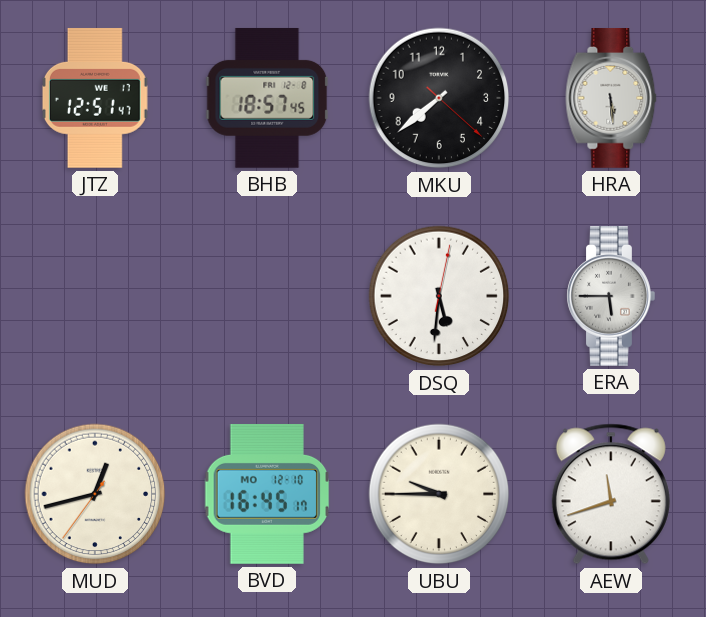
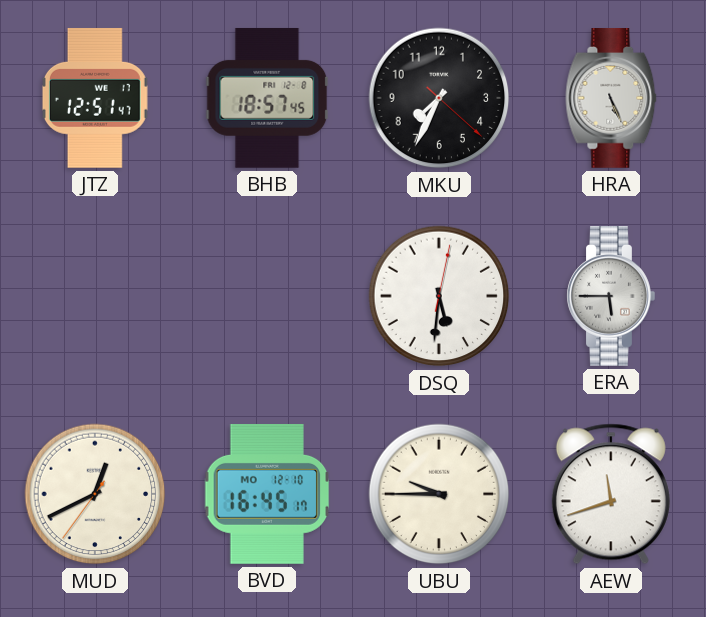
MKU: 7:38 -> 7:34 (439, 98)
HRA: 5:29 -> 5:26 (611, 99)
MUD: 12:42 -> 12:40 (95, 494)
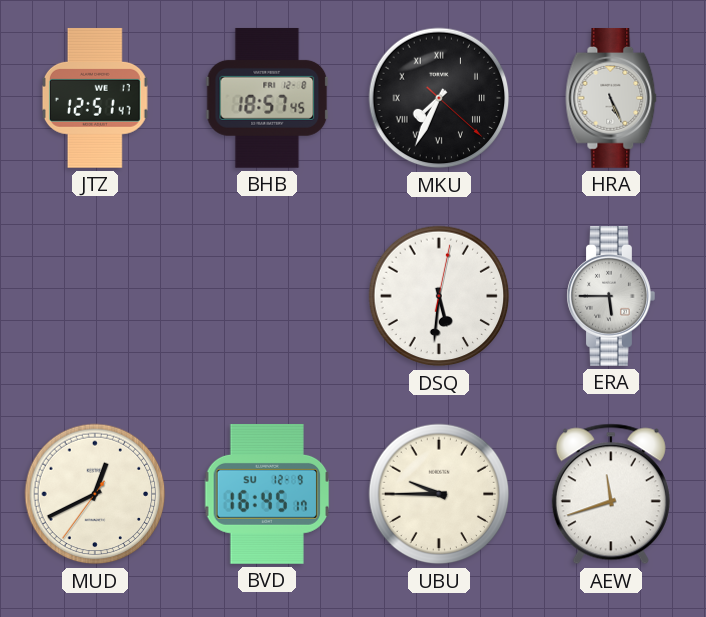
MKU numerals: Arabic -> Roman (439, 98)
BVD date: MO 12-10 -> SU 12-9 (267, 494)
